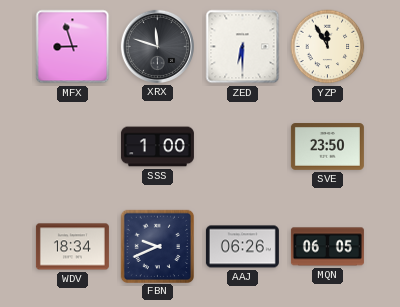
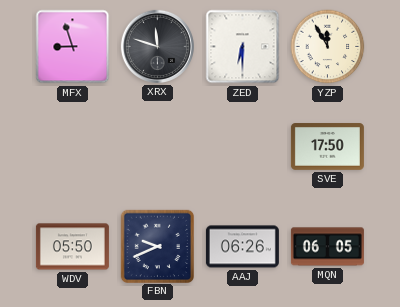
SSS: 1:00 -> none (157, 147)
SVE: 23:50 -> 17:50 (327, 147)
WDV: 18:34 -> 05:50 (72, 247)
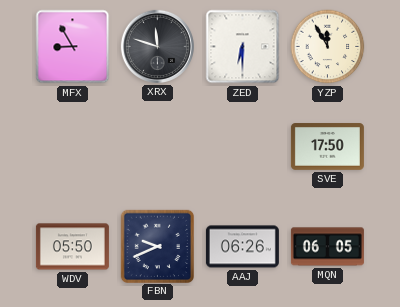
MFX: 8:57 -> 8:55 (73, 47)
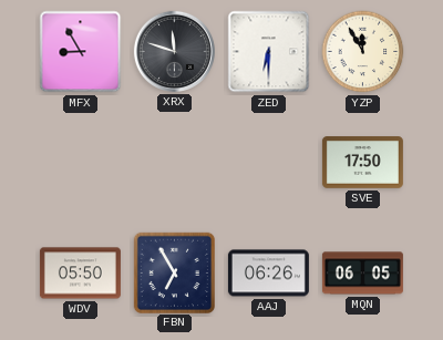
FBN: 9:41 -> 6:55 (174, 272)
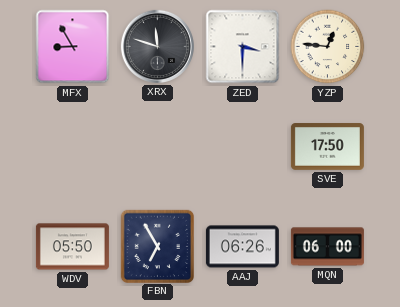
ZED: 6:30 -> 3:30 (243, 47)
YZP: 11:55 -> 12:46 (328, 47)
MQN: 06:05 -> 06:00 (327, 247)
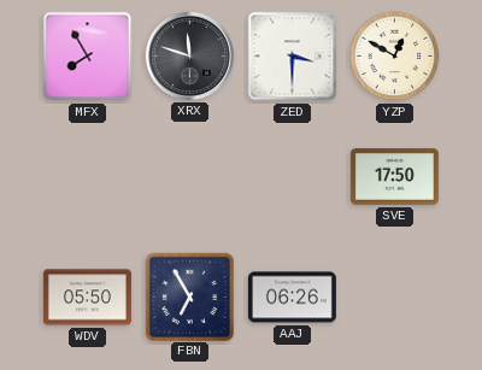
MFX: 8:55 -> 7:55 (88, 57)
YZP: 12:46 -> 12:50 (395, 57)
MQN: 06:00 -> none (327, 247)
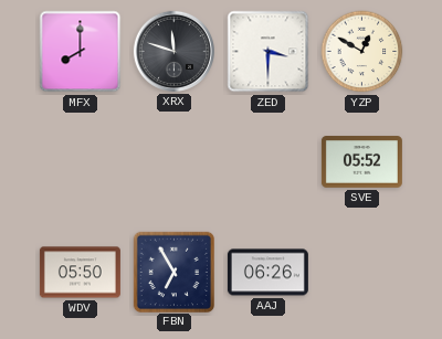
MFX: 7:55 -> 8:00 (81, 52)
SVE: 17:50 -> 05:52 (361, 162)
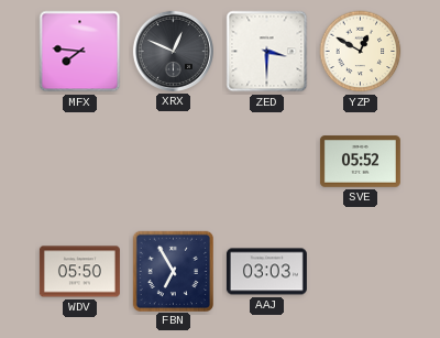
MFX: 8:00 -> 7:46 (80, 52)
XRX: 11:48 -> 12:49 (173, 51)
AAJ: 06:26 -> 03:03 (266, 272)
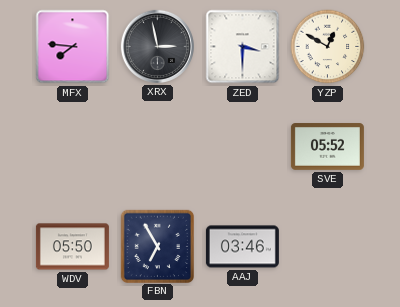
XRX: 12:49 -> 2:58 (157, 46)
AAJ: 03:03 -> 03:46 (242, 247)
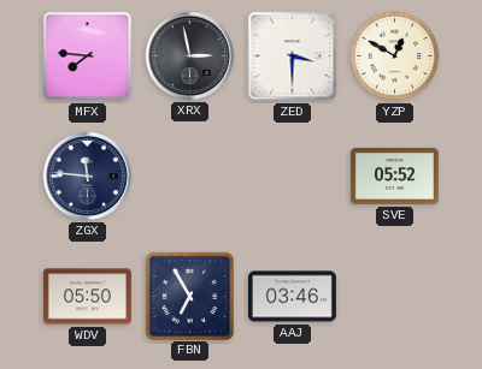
ZGX: none -> 11:46 (87, 175)
